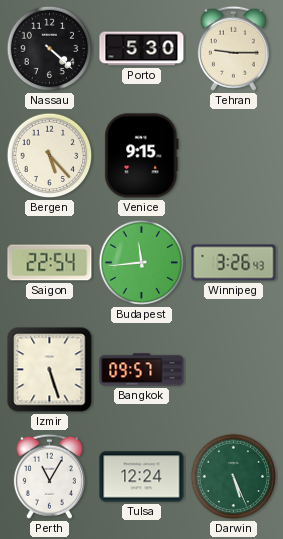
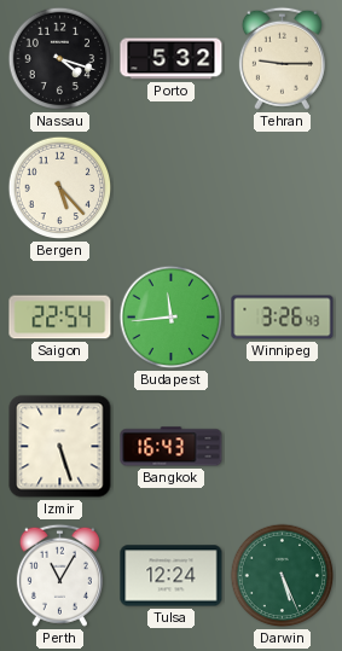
Nassau: 4:22 -> 4:18 (60, 59)
Porto: 5:30 -> 5:32 (172, 59)
Venice: 9:15 -> none (142, 156)
Bangkok: 09:57 -> 16:43 (172, 447)
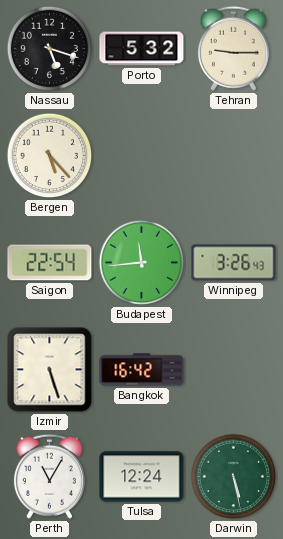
Nassau: 4:18 -> 5:18 (50, 49)
Bangkok: 16:43 -> 16:42 (142, 370)
Darwin: 5:26 -> 5:28 (234, 477)
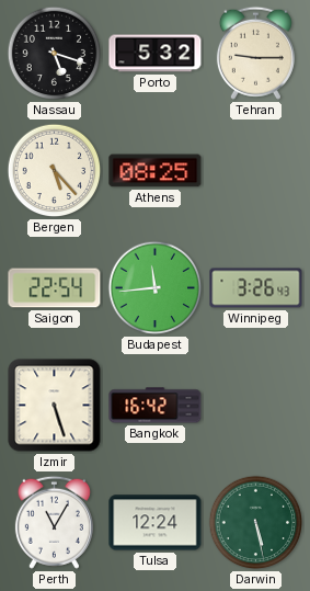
Athens: none -> 08:25 (156, 171)
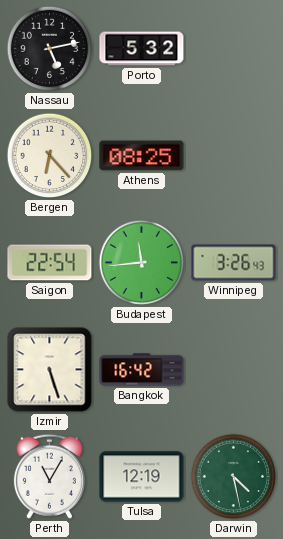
Nassau: 5:18 -> 5:13 (50, 49)
Tehran: 9:15 -> none (255, 53)
Bergen: 5:23 -> 6:23 (50, 156)
Tulsa: 12:24 -> 12:19 (142, 477)
Darwin: 5:28 -> 4:28 (234, 477)
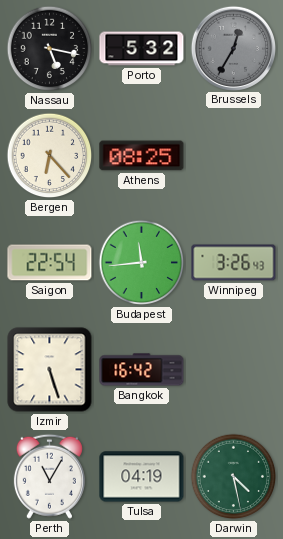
Nassau: 5:13 -> 5:17 (50, 49)
Brussels: none -> 12:35 (233, 48)
Tulsa: 12:19 -> 04:19 (142, 477)
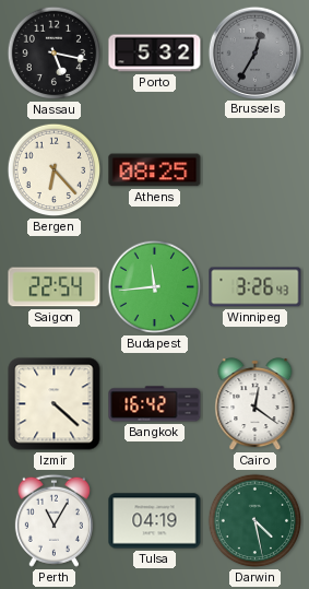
Izmir: 5:27 -> 4:22 (55, 404)
Cairo: none -> 12:21 (255, 404)
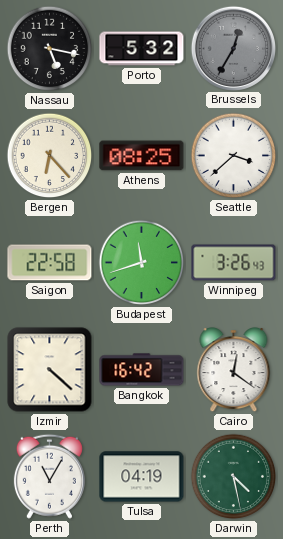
Seattle: none -> 3:38 (234, 156)
Saigon: 22:54 -> 22:58 (50, 263)
Budapest: 11:44 -> 11:42 (142, 263)
